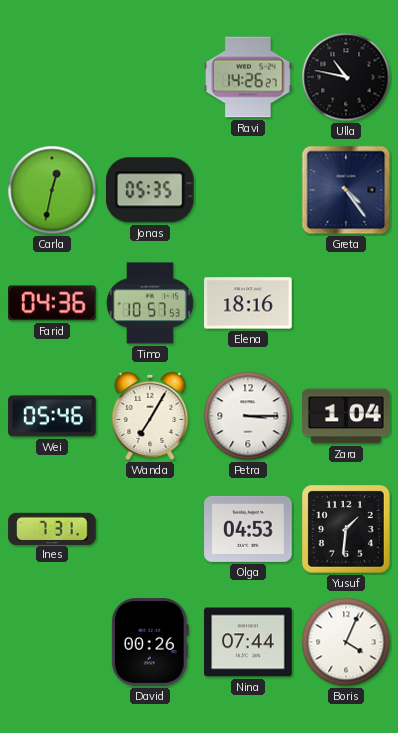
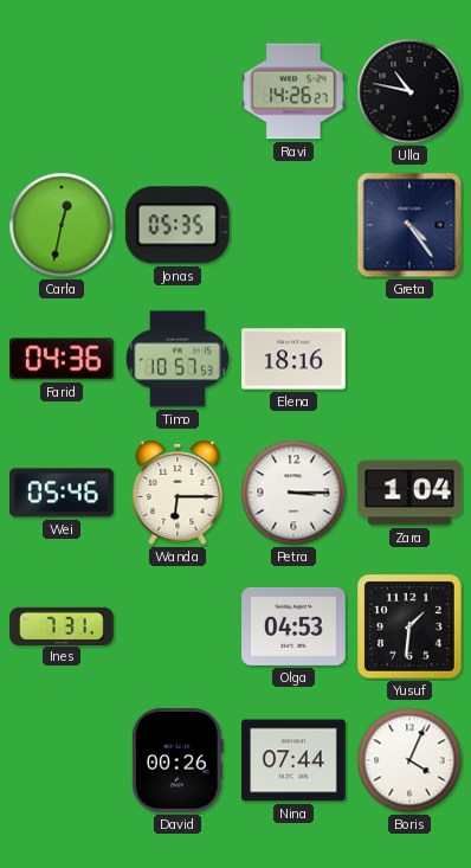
Wanda: 7:05 -> 6:15 (178, 493)
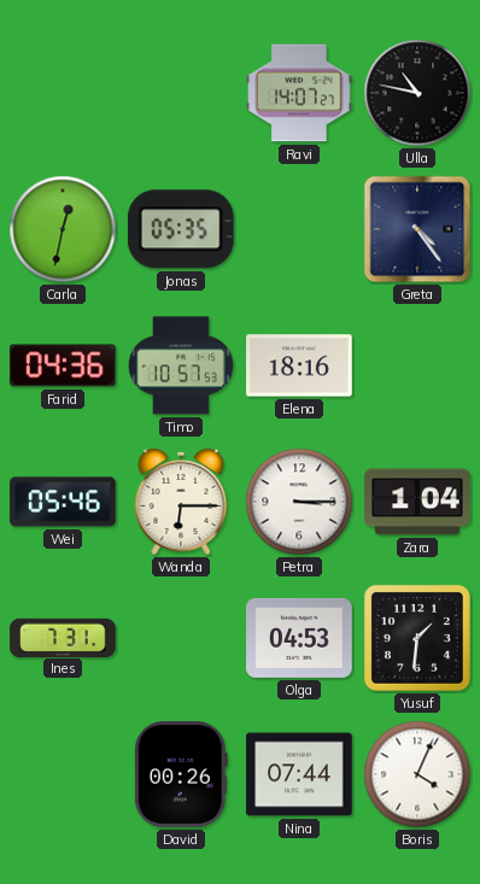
Ravi: 14:26 -> 14:07 (299, 93)
